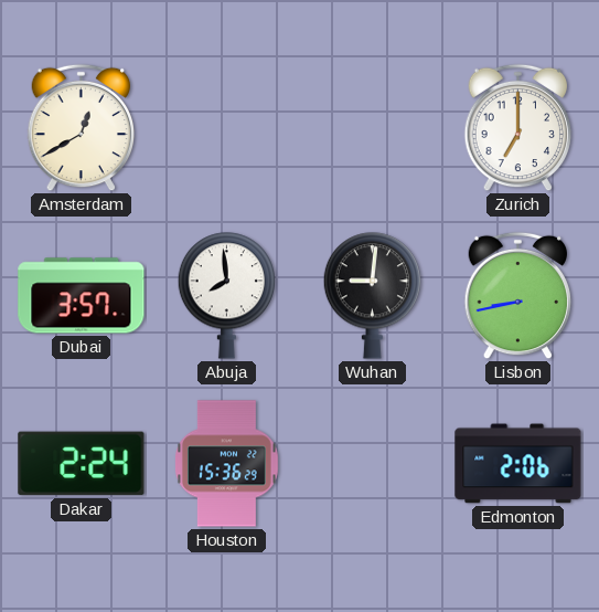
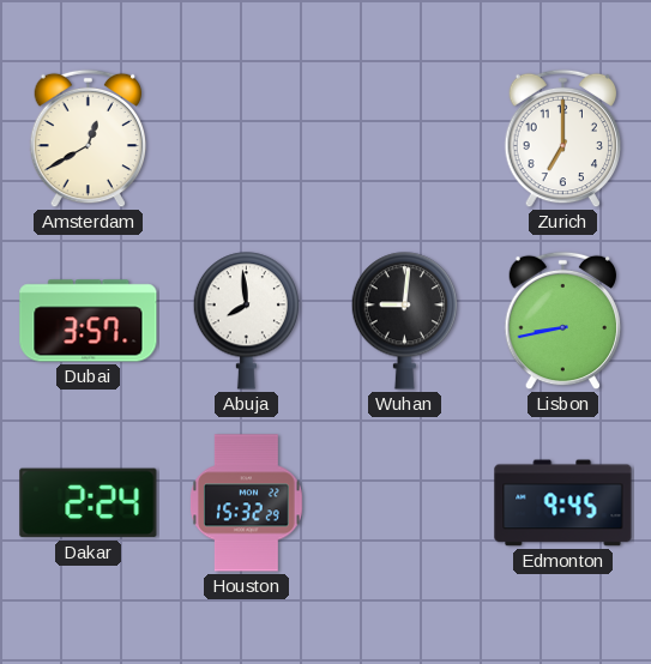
Houston: 15:36 -> 15:32 (247, 503)
Edmonton: 2:06 -> 9:45 (563, 503)
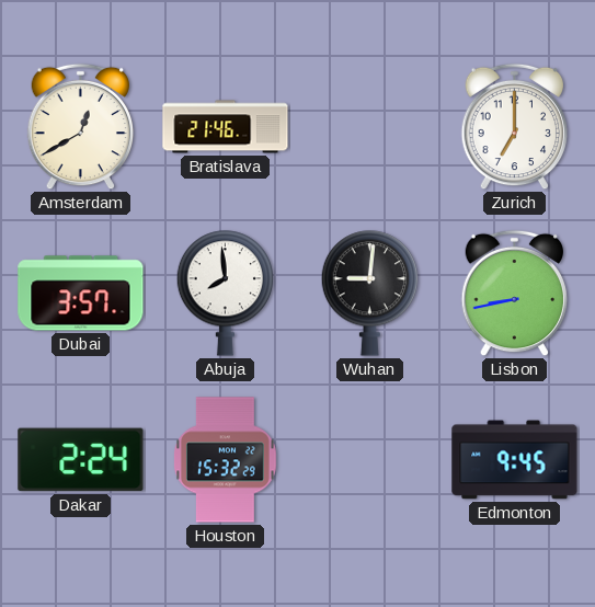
Bratislava: none -> 21:46 (226, 127)
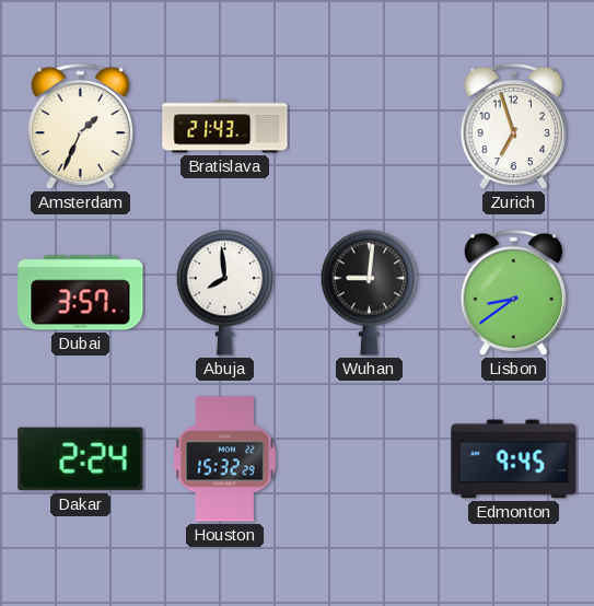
Amsterdam: 12:40 -> 1:34 (81, 127)
Bratislava: 21:46 -> 21:43 (225, 127)
Zurich: 7:00 -> 6:57 (514, 127)
Lisbon: 8:43 -> 8:39 (514, 293)
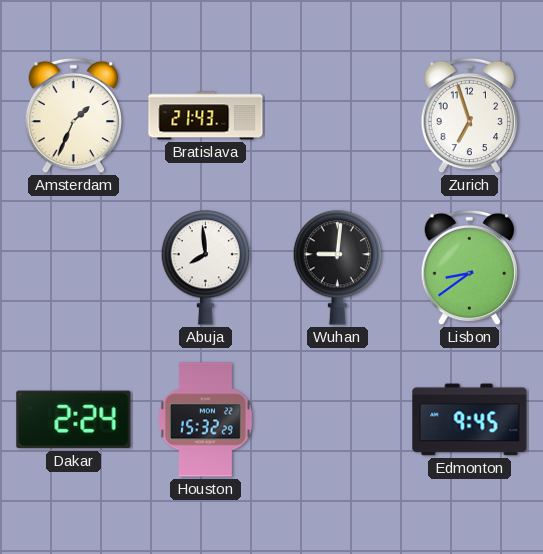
Dubai: 3:57 -> none (81, 293)
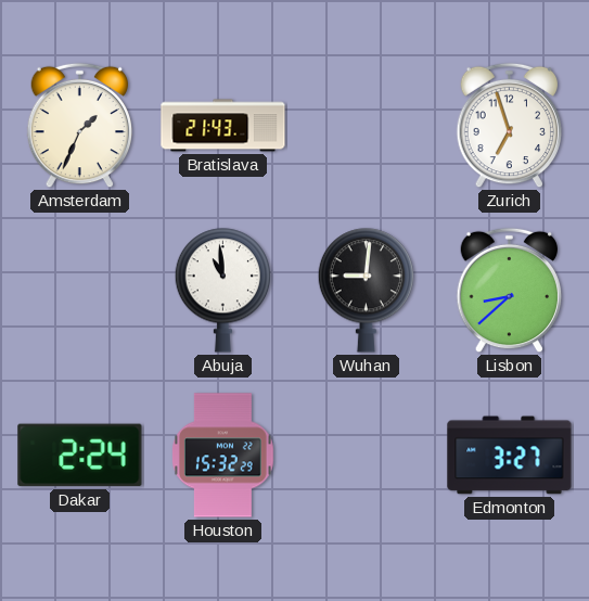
Abuja: 7:59 -> 10:59 (222, 291)
Lisbon: 8:39 -> 8:38 (510, 291)
Edmonton: 9:45 -> 3:27 (510, 456)
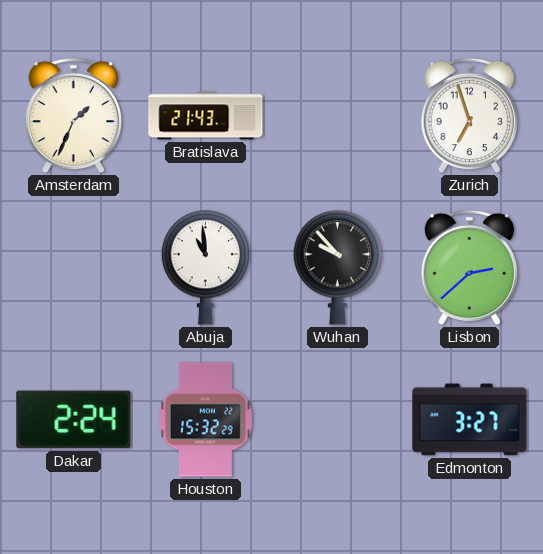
Wuhan: 9:01 -> 9:53 (337, 268)
Lisbon: 8:38 -> 2:38 (470, 268)
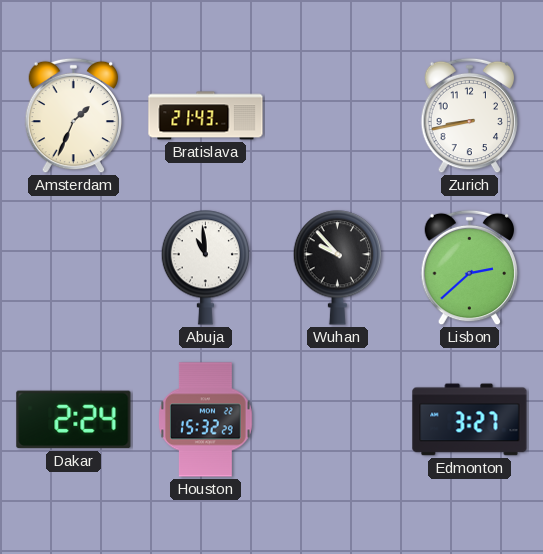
Zurich: 6:57 -> 8:43 (470, 116)
